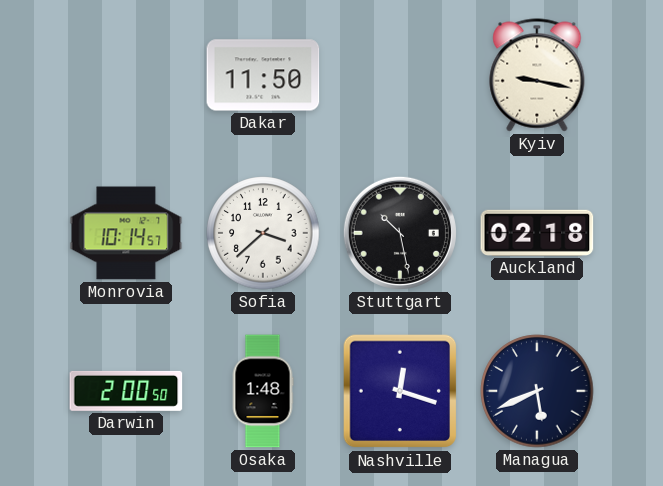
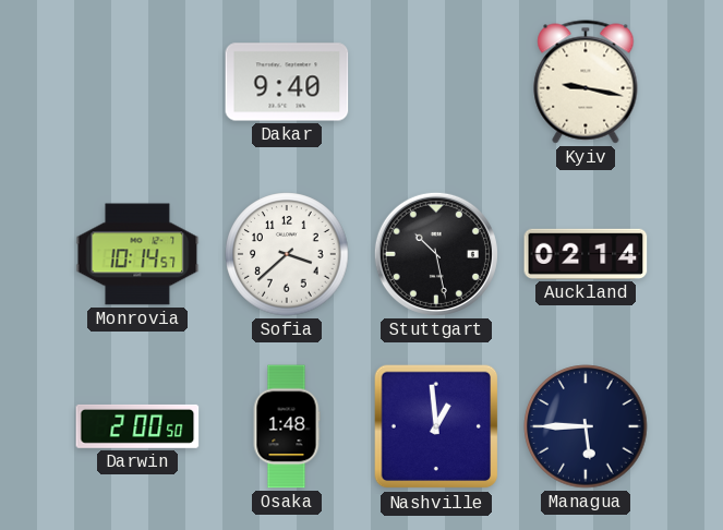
Dakar: 11:50 -> 9:40 (287, 82)
Auckland: 02:18 -> 02:14 (586, 254)
Nashville: 12:18 -> 12:59 (436, 426)
Managua: 5:41 -> 5:45 (586, 426)
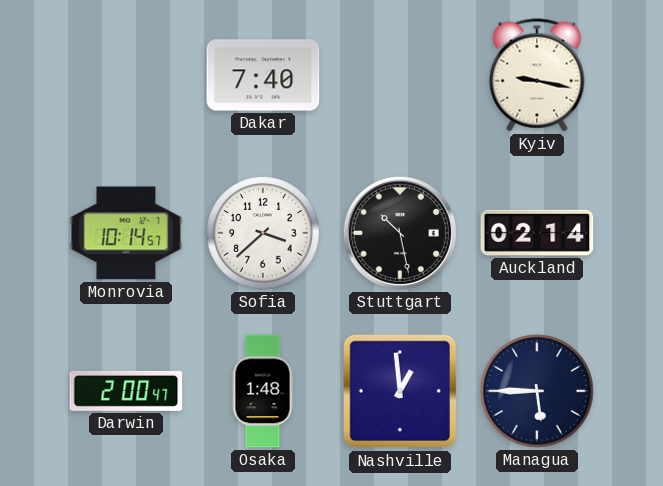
Dakar: 9:40 -> 7:40 (263, 75)
Darwin: 2:00:50 -> 2:00:47 (126, 391)
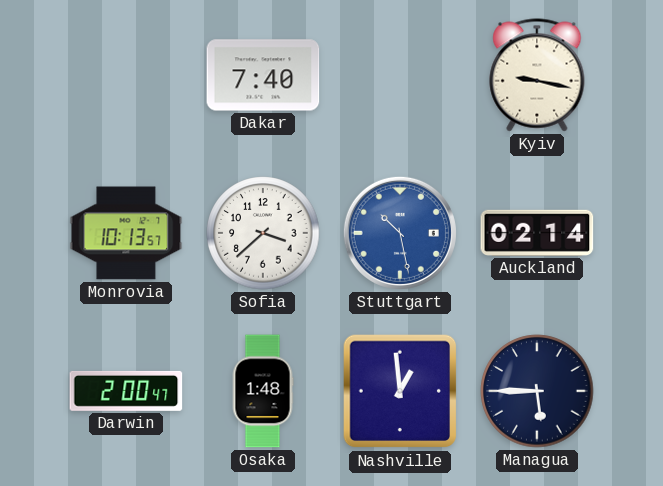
Monrovia: 10:14 -> 10:13 (126, 233)
Stuttgart dial: black -> blue (400, 233)
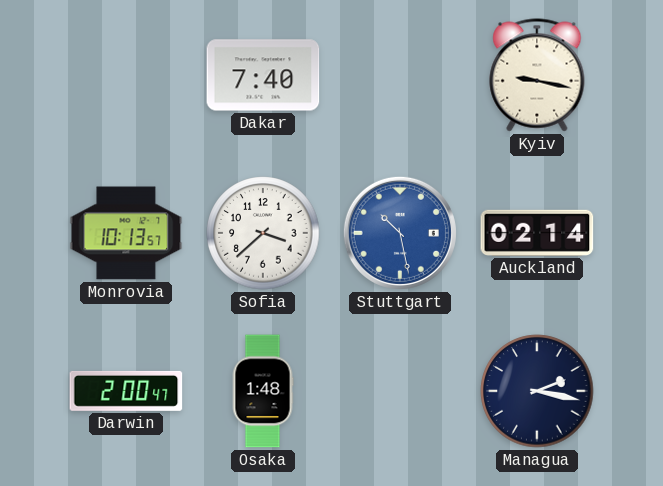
Nashville: 12:59 -> none (400, 391)
Managua: 5:45 -> 2:17 (537, 391)
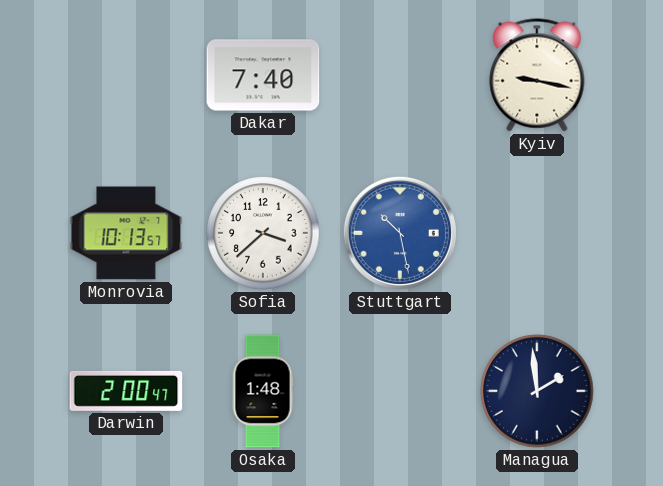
Auckland: 02:14 -> none (537, 233)
Managua: 2:17 -> 1:59 (537, 391)
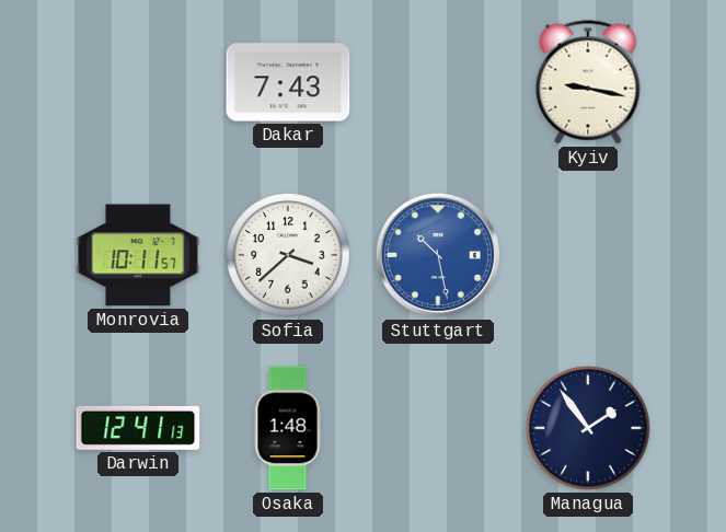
Dakar: 7:40 -> 7:43 (288, 82)
Monrovia: 10:13 -> 10:11 (138, 255)
Darwin: 2:00 -> 12:41 (138, 428)
Managua: 1:59 -> 1:54 (588, 428)
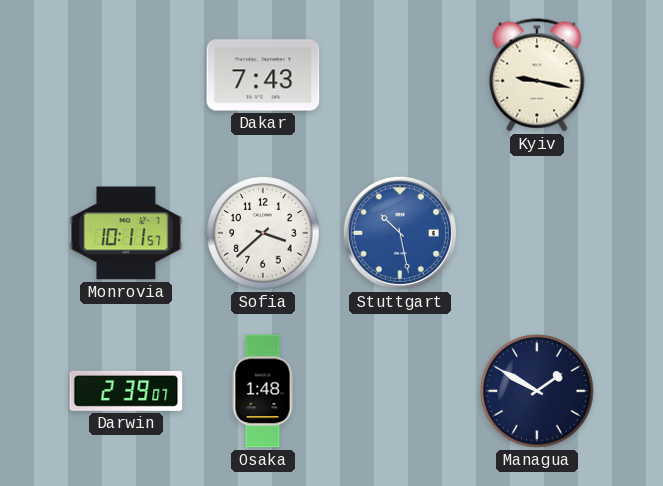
Darwin: 12:41 -> 2:39 (126, 391)
Managua: 1:54 -> 1:50 (537, 391)
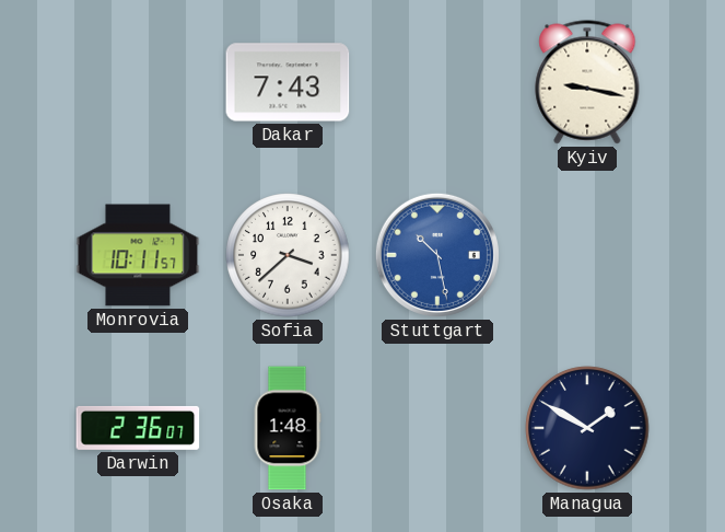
Darwin: 2:39 -> 2:36 (138, 428)
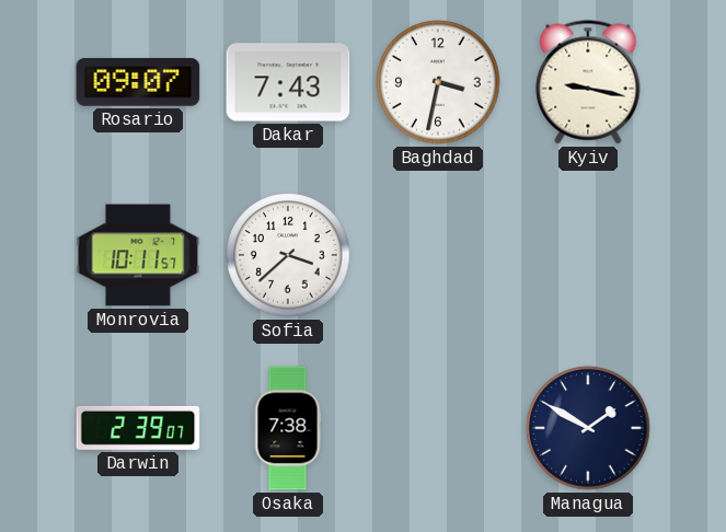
Rosario: none -> 09:07 (138, 82)
Baghdad: none -> 3:32 (438, 82)
Stuttgart: 10:28 -> none (437, 255)
Darwin: 2:36 -> 2:39 (138, 428)
Osaka: 1:48 -> 7:38 (288, 428)
